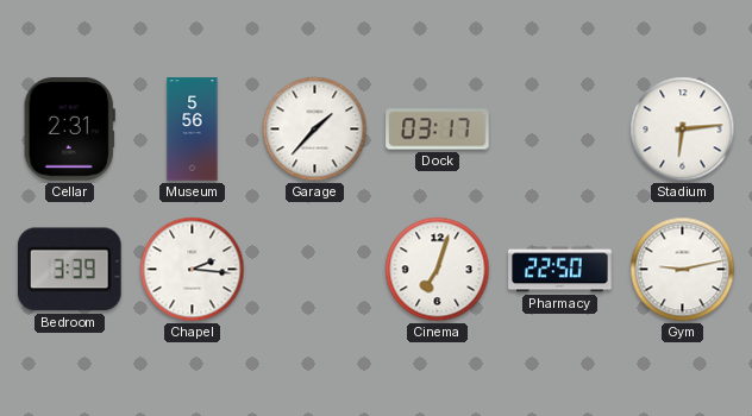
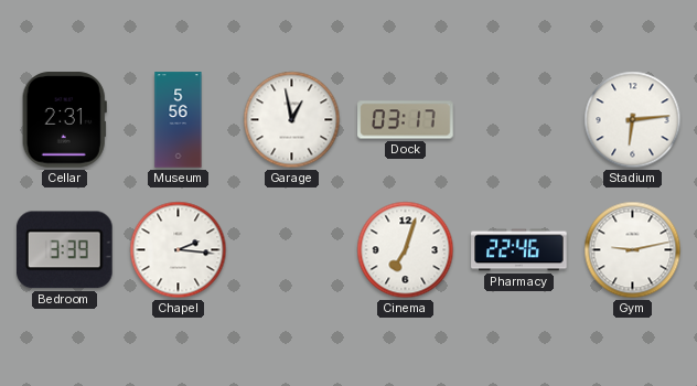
Garage: 1:37 -> 12:58 (292, 120)
Pharmacy: 22:50 -> 22:46 (519, 250)
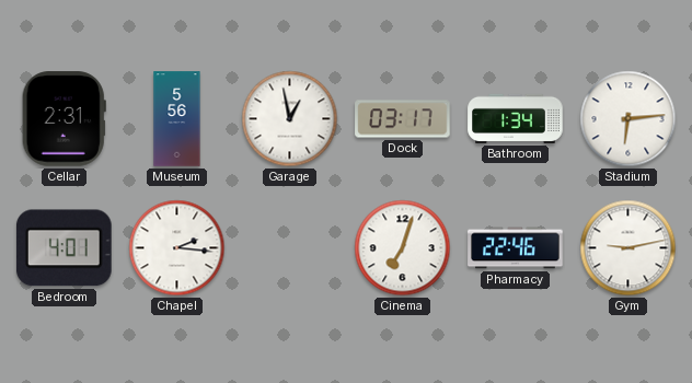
Bathroom: none -> 1:34 (516, 118)
Bedroom: 3:39 -> 4:01 (64, 248)
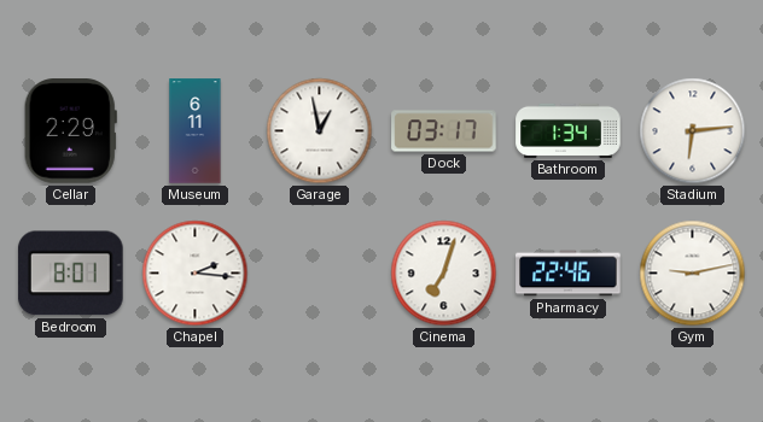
Cellar: 2:31 -> 2:29 (70, 131)
Museum: 5:56 -> 6:11 (196, 131)
Bedroom: 4:01 -> 8:01 (70, 274)
